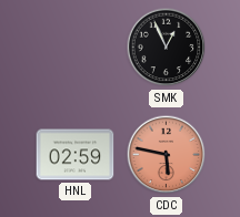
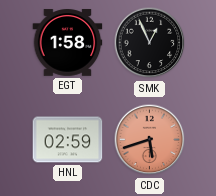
EGT: none -> 1:58 (68, 43)
CDC: 5:47 -> 5:42 (150, 140)
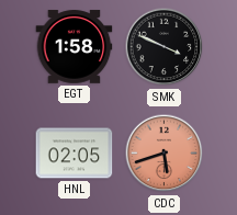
SMK: 12:56 -> 3:49 (165, 47)
HNL: 02:59 -> 02:05 (75, 154)
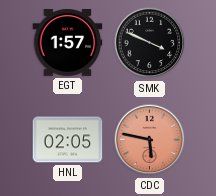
EGT: 1:58 -> 1:57 (68, 43)
CDC: 5:42 -> 5:47 (150, 140)
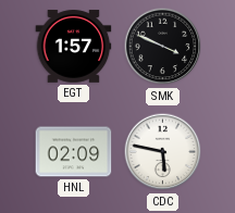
HNL: 02:05 -> 02:09 (74, 152)
CDC dial: salmon -> white (163, 152)
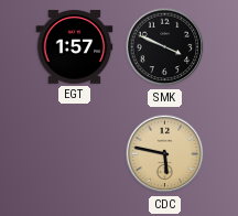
HNL: 02:09 -> none (74, 152)
CDC dial: white -> champagne (165, 154)
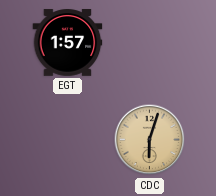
SMK: 3:49 -> none (165, 47)
CDC: 5:47 -> 6:03 (150, 140)
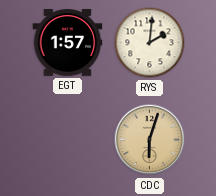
RYS: none -> 2:01 (150, 43)
